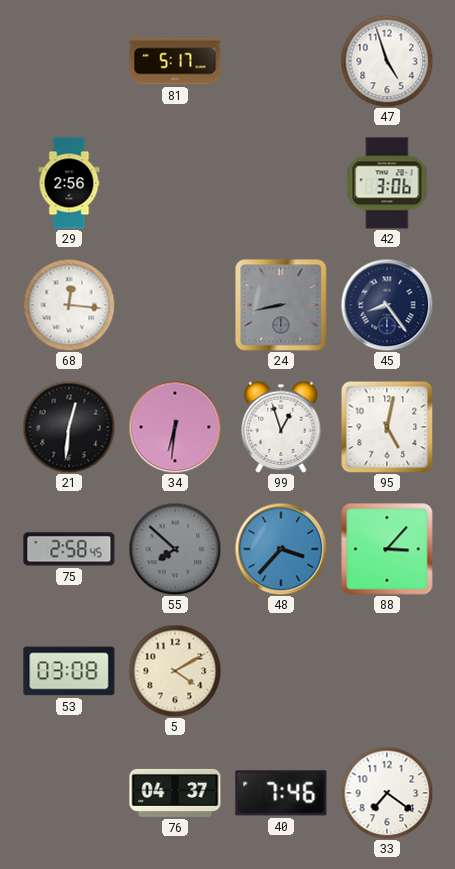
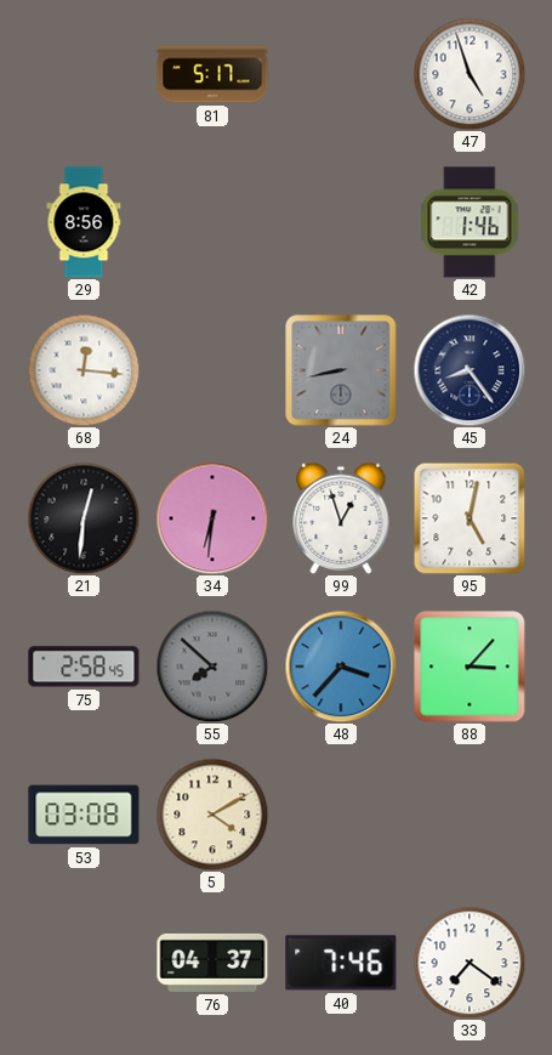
29: 2:56 -> 8:56 (84, 222)
42: 3:06 -> 1:46 (470, 222)
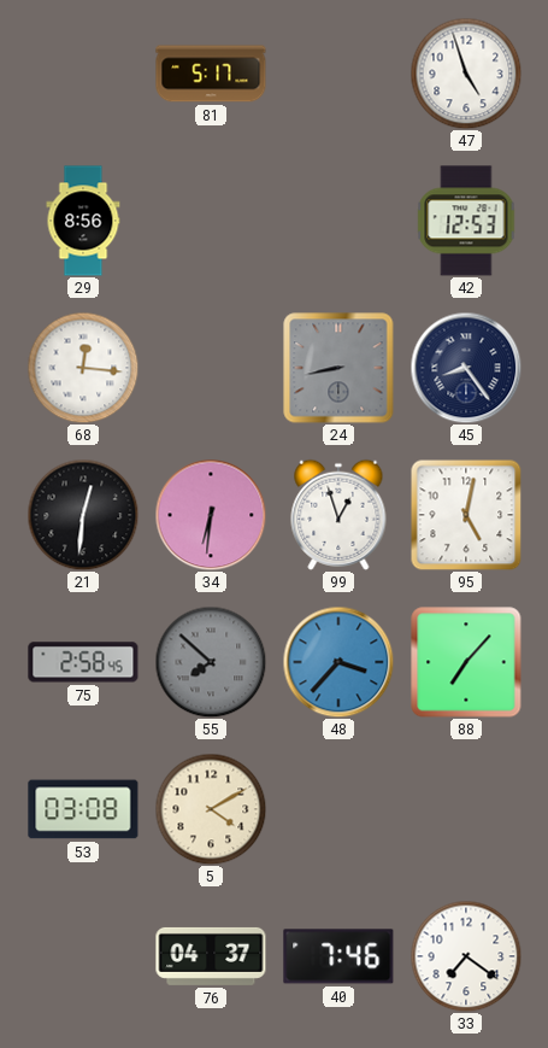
42: 1:46 -> 12:53 (466, 221)
88: 3:07 -> 7:07 (466, 662)
